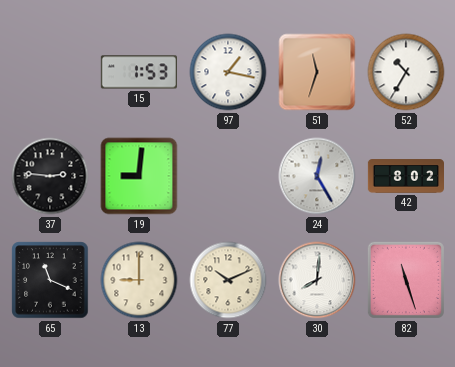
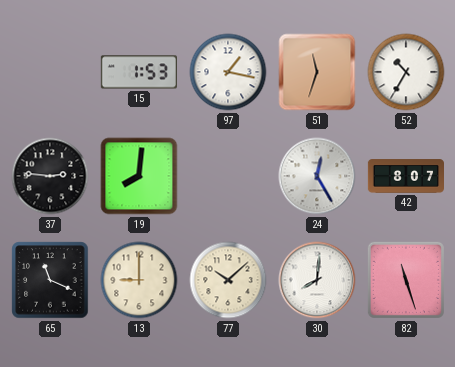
19: 9:01 -> 8:01 (139, 176)
42: 8:02 -> 8:07 (405, 176)
77: 10:11 -> 10:08 (228, 280)
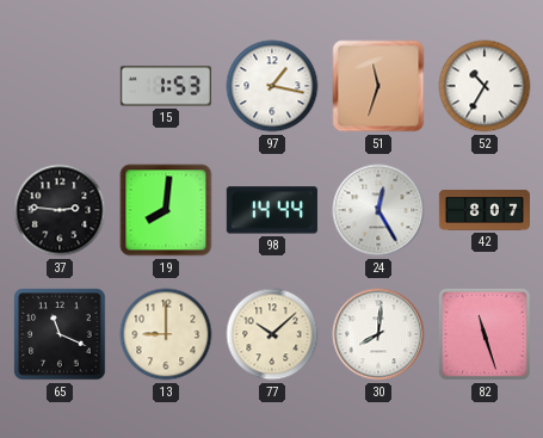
98: none -> 14:44 (272, 210)
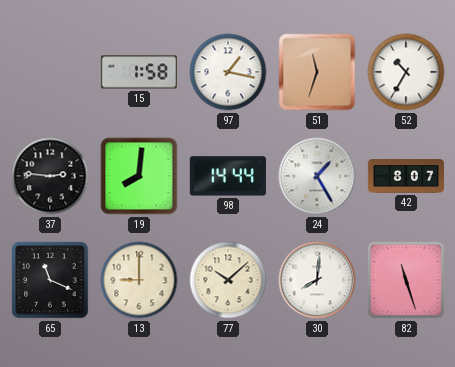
15: 1:53 -> 1:58 (138, 72)
24: 12:25 -> 1:25 (317, 176)
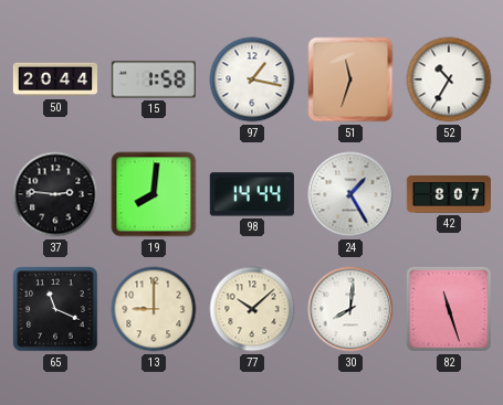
50: none -> 20:44 (54, 79)
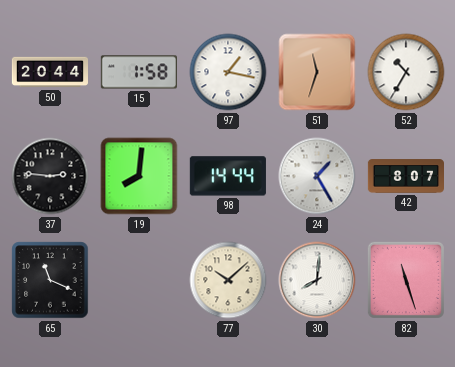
13: 9:00 -> none (154, 309)
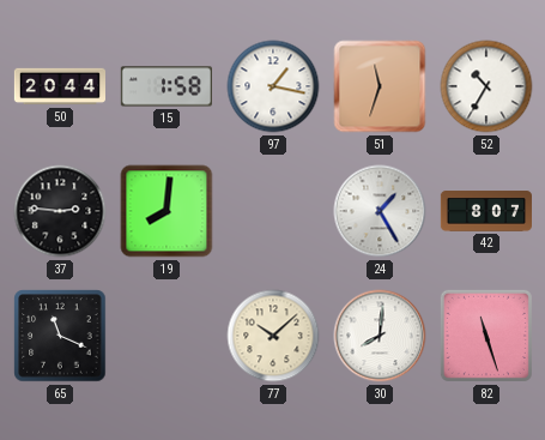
98: 14:44 -> none (228, 176)
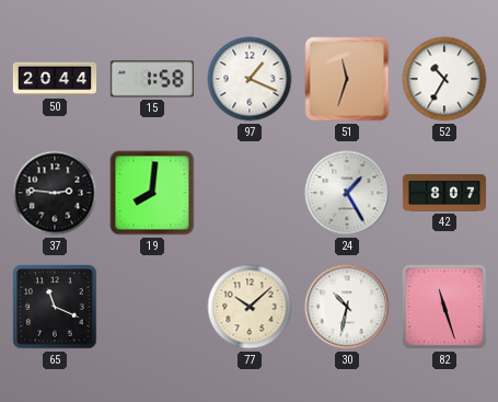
97: 1:17 -> 1:19 (250, 79)
30: 8:01 -> 10:32 (347, 307)
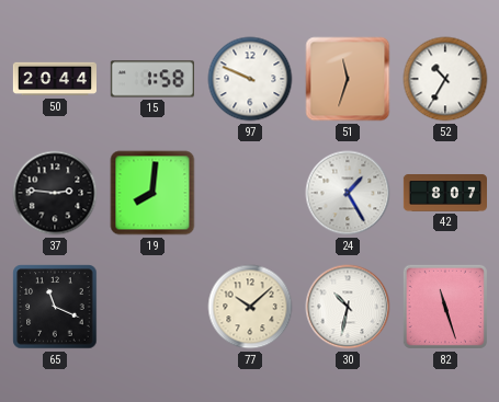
97: 1:19 -> 9:49 (250, 79)
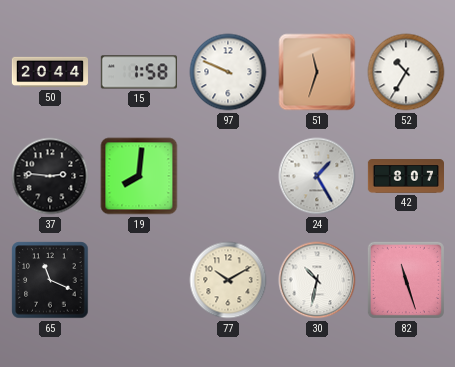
77: 10:08 -> 10:10 (228, 280)
